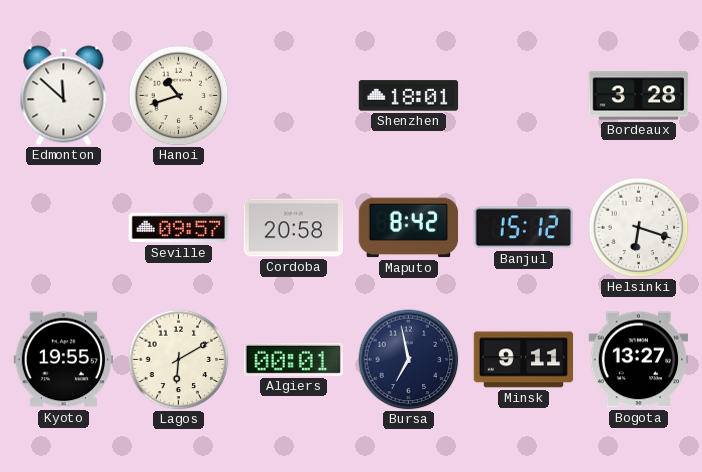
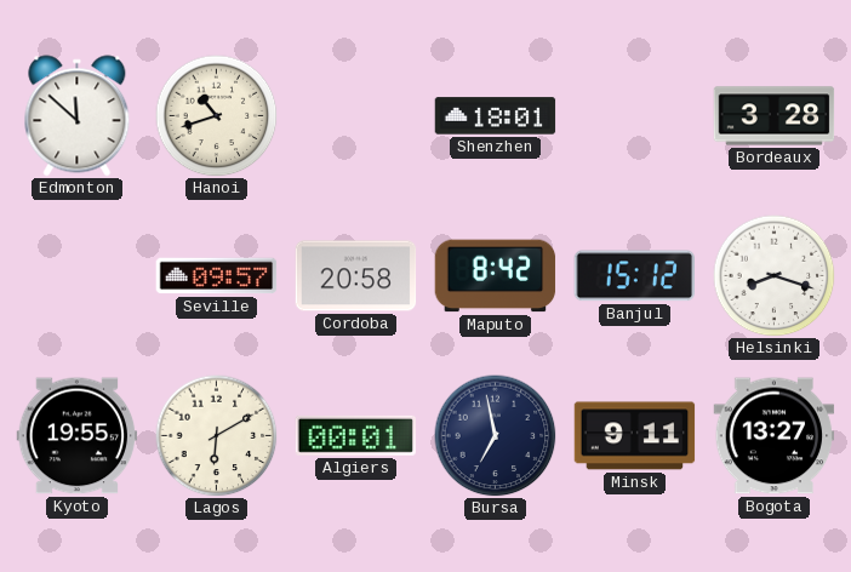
Helsinki: 6:18 -> 8:18 (775, 276)
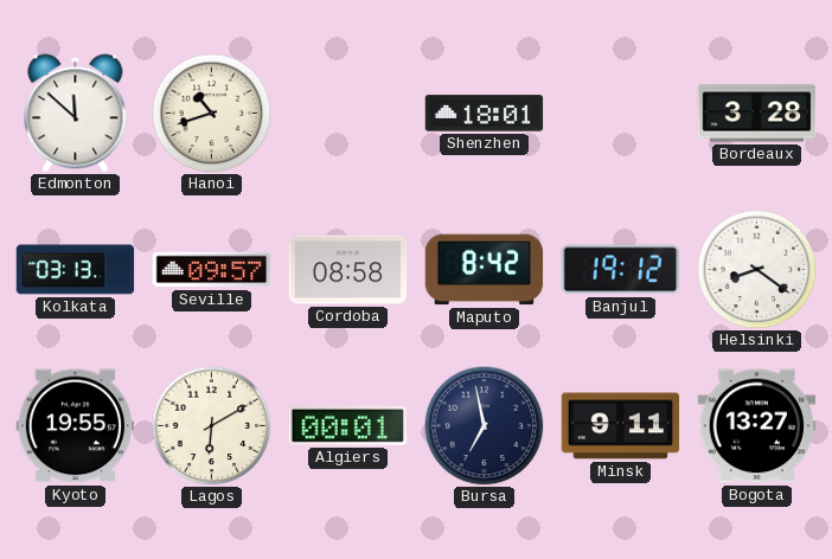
Kolkata: none -> 03:13 (76, 270)
Cordoba: 20:58 -> 08:58 (348, 270)
Banjul: 15:12 -> 19:12 (621, 270)
Helsinki: 8:18 -> 8:21 (757, 270)
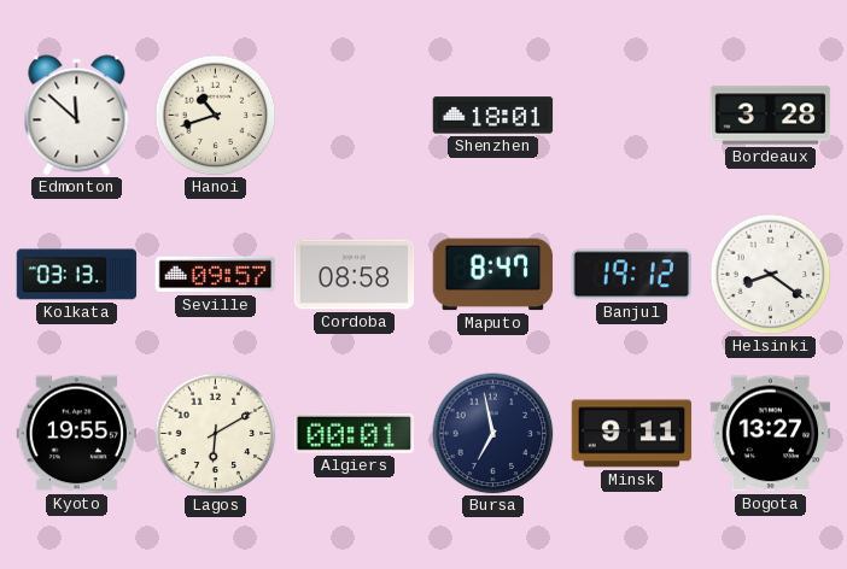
Maputo: 8:42 -> 8:47 (493, 275)
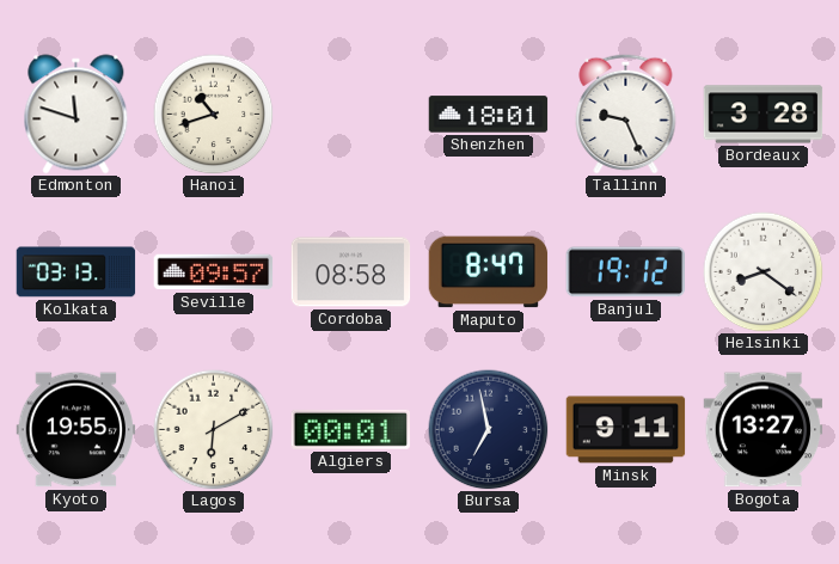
Edmonton: 11:52 -> 11:48 (76, 115)
Tallinn: none -> 9:26 (626, 114)
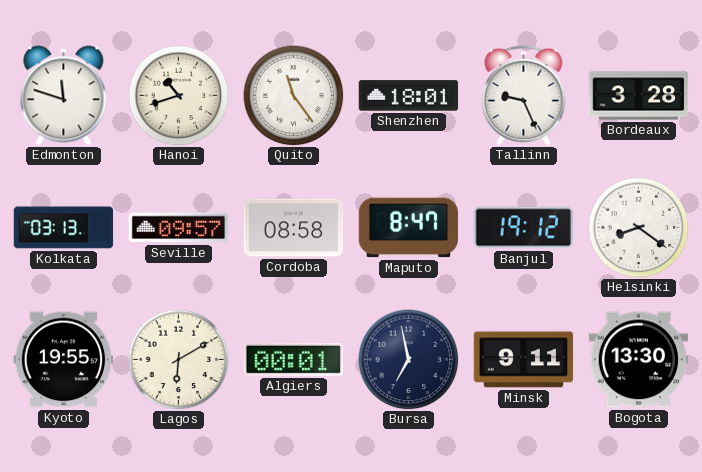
Quito: none -> 11:24 (294, 96)
Bogota: 13:27 -> 13:30 (639, 360)
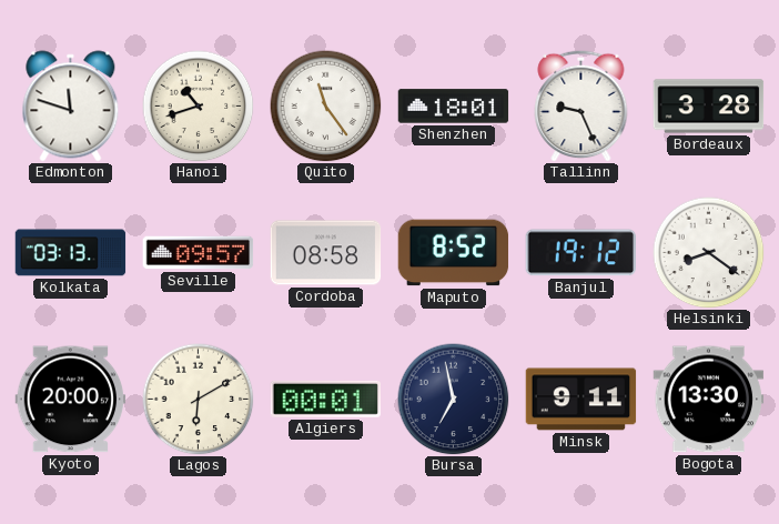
Maputo: 8:47 -> 8:52 (454, 253)
Kyoto: 19:55 -> 20:00 (71, 400)
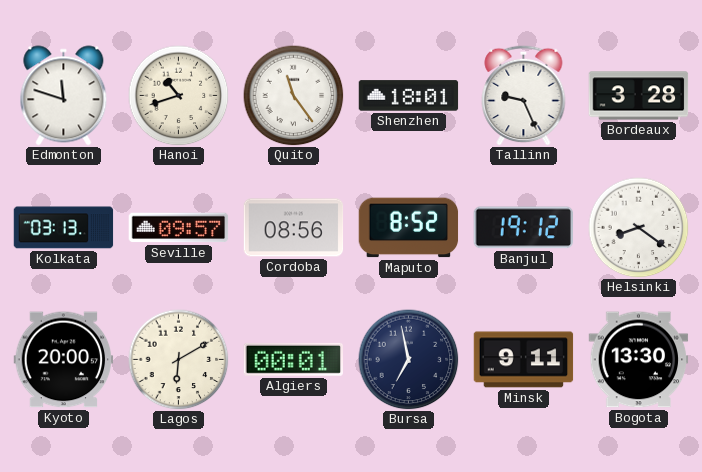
Cordoba: 08:58 -> 08:56 (294, 228)
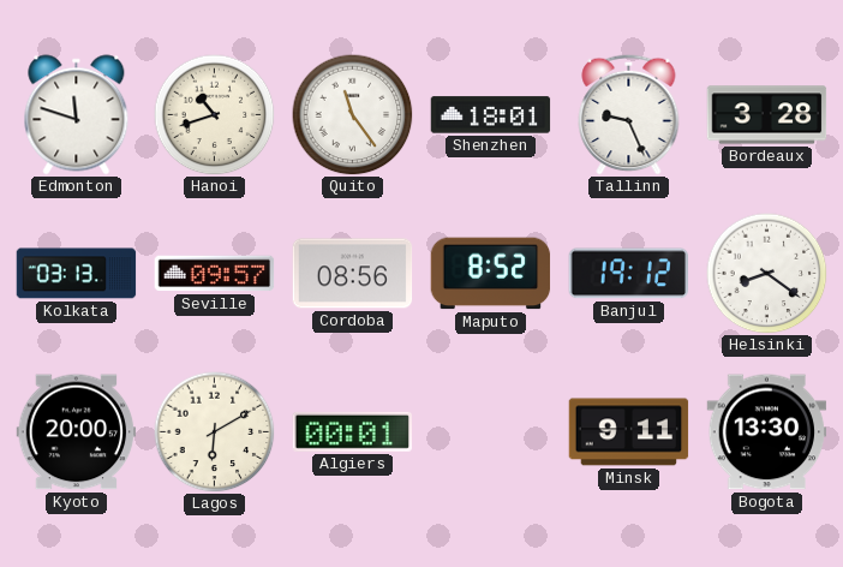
Bursa: 6:58 -> none (409, 360)
